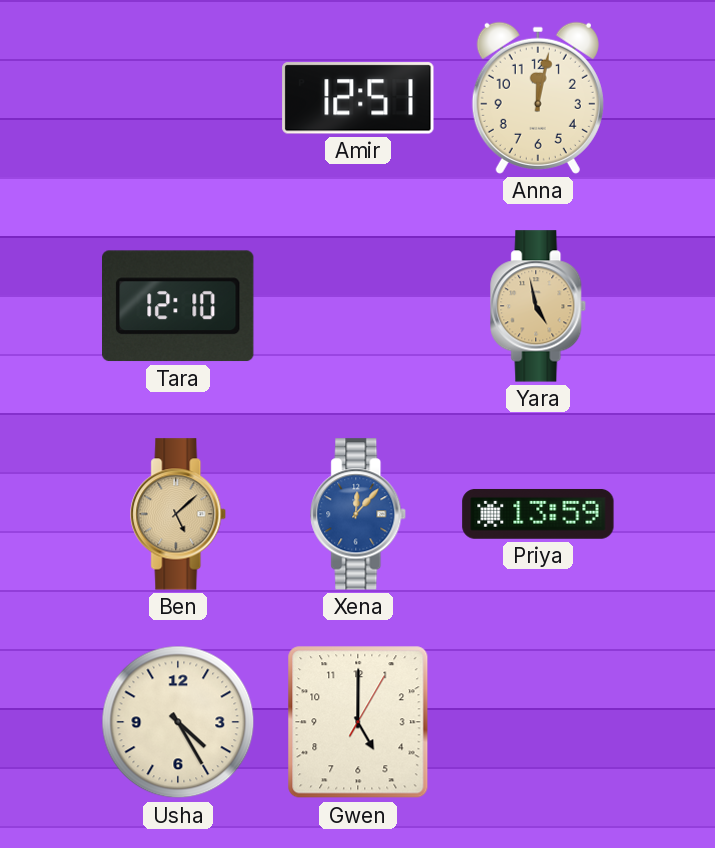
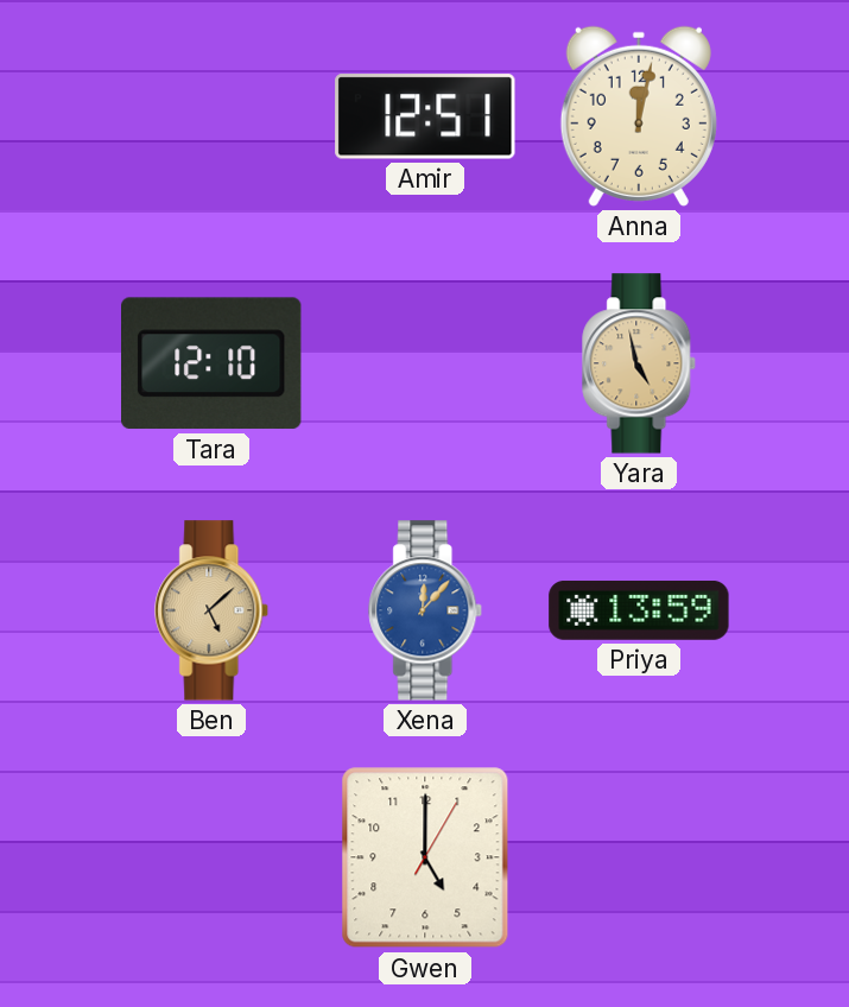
Usha: 4:25 -> none (178, 722)
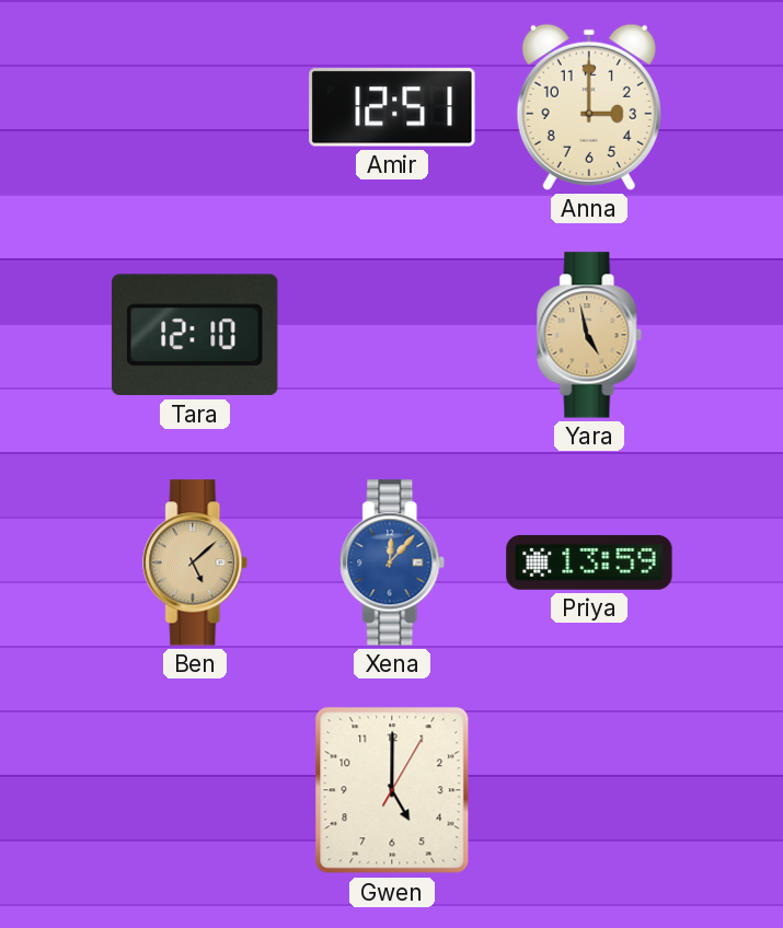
Anna: 12:02 -> 3:00 (589, 107)
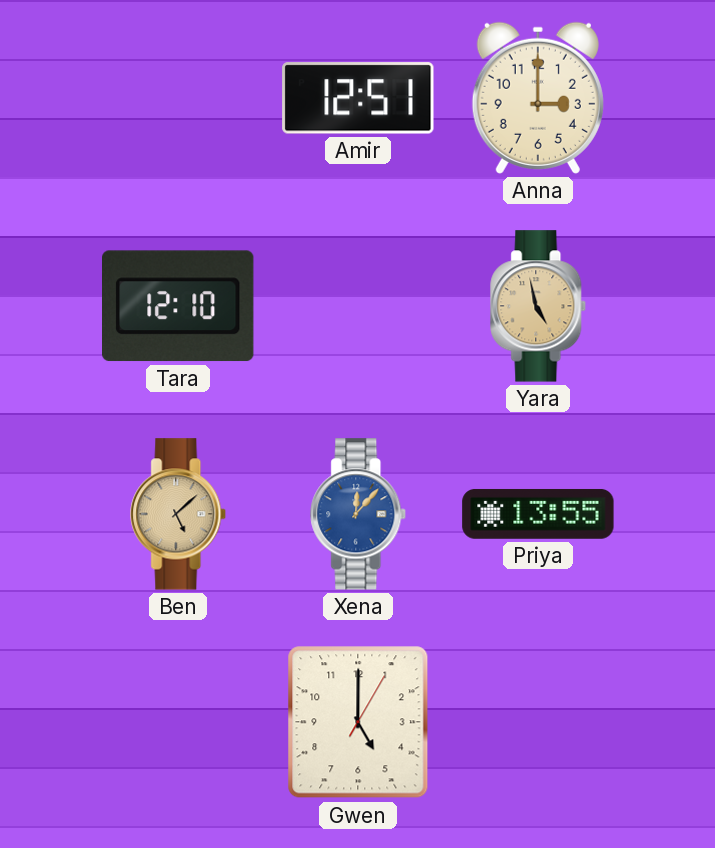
Priya: 13:59 -> 13:55 (538, 514)
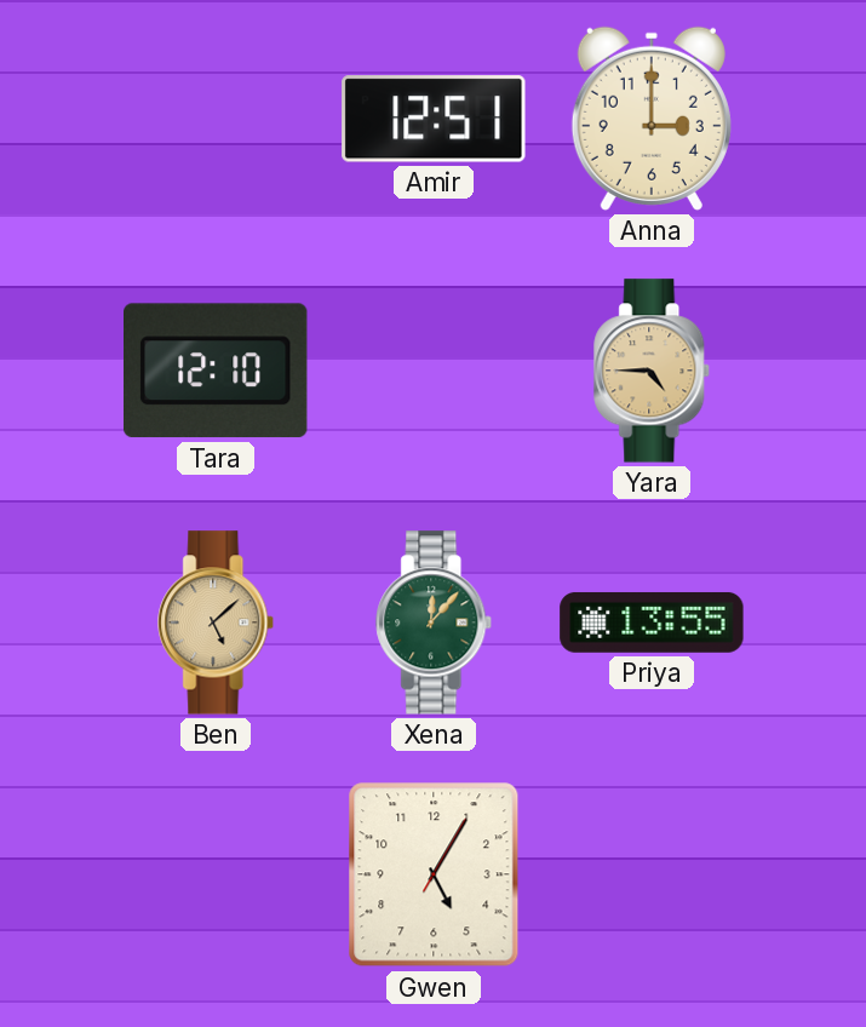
Yara: 4:58 -> 4:45 (653, 371)
Xena dial: blue -> green (435, 622)
Gwen: 5:00 -> 5:05 (434, 874)
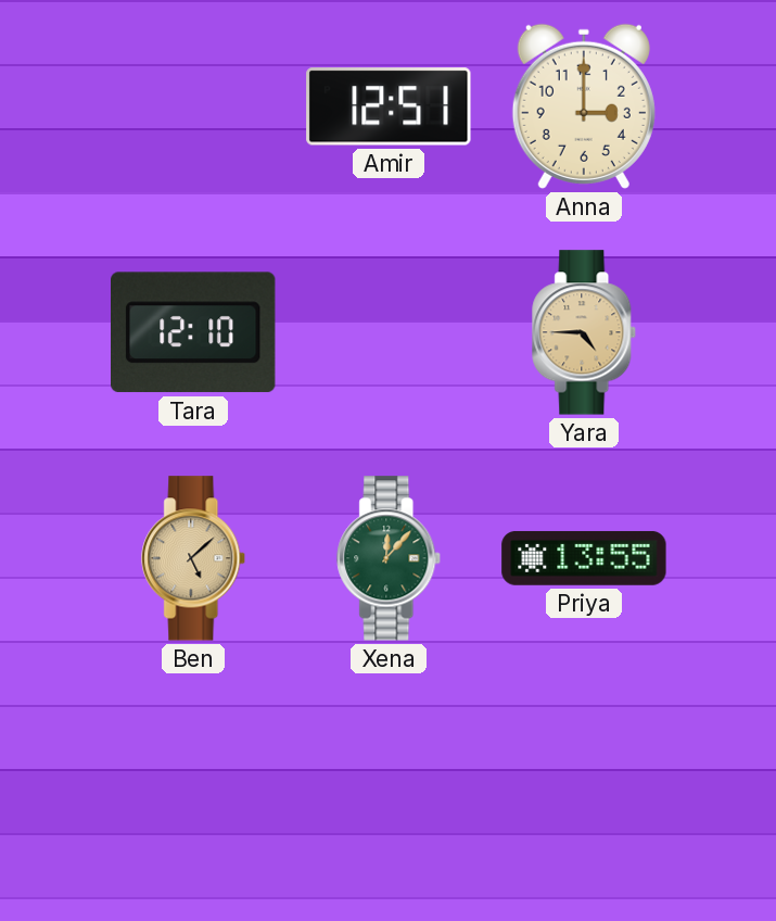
Gwen: 5:05 -> none (434, 874)
